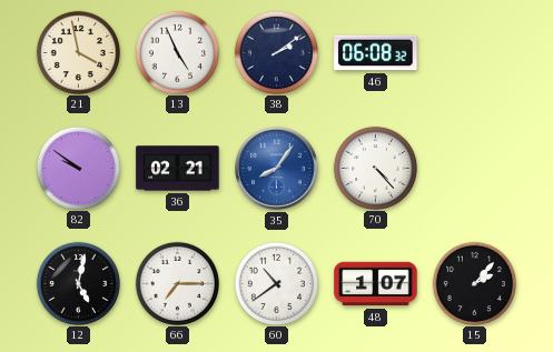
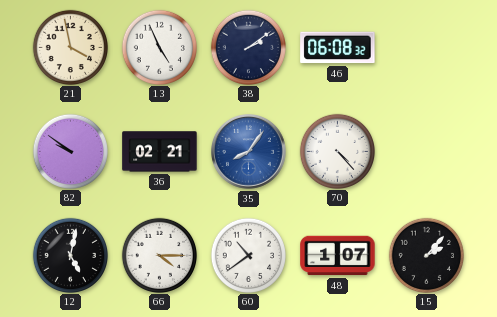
66: 7:15 -> 4:15 (159, 255)
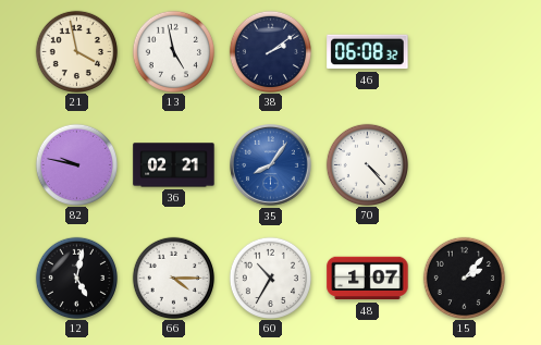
13: 4:56 -> 4:58 (173, 51)
82: 9:51 -> 9:47 (76, 164)
60: 10:39 -> 10:35 (270, 278)
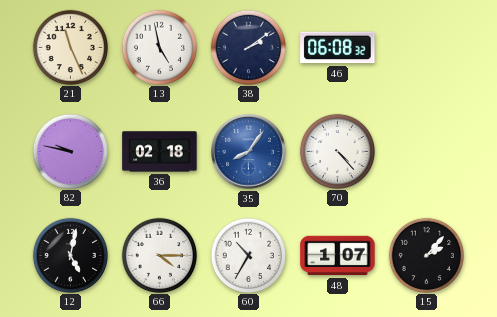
21: 3:58 -> 11:26 (70, 47)
36: 02:21 -> 02:18 (160, 152)
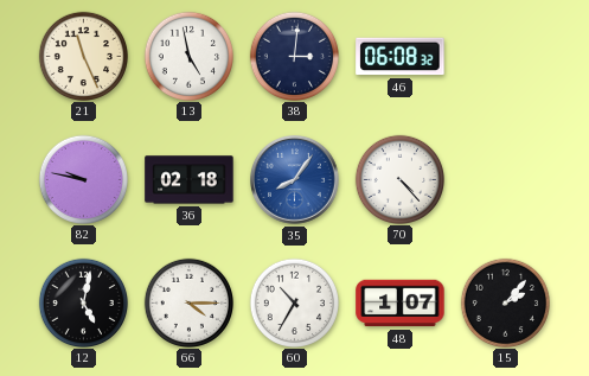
38: 2:09 -> 3:01 (294, 56)
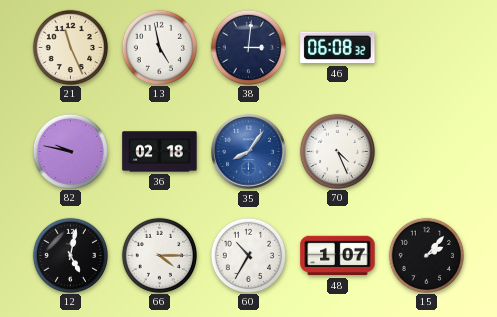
70: 4:23 -> 4:26 (337, 151)
